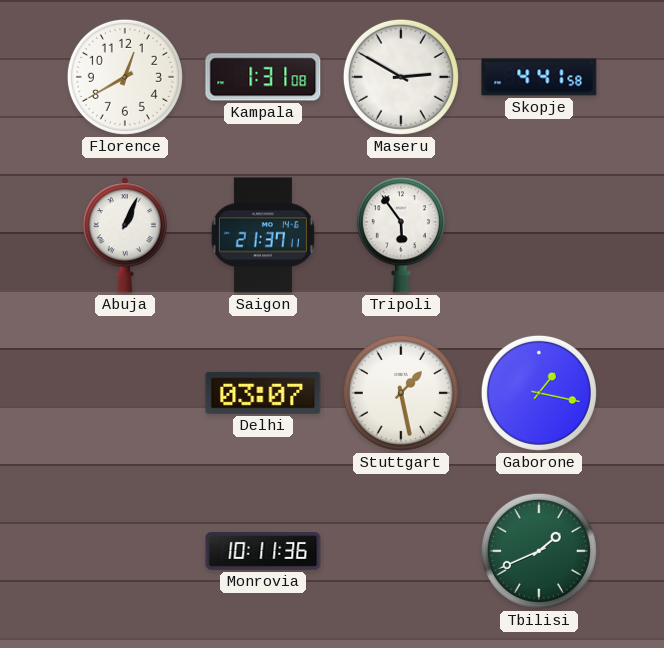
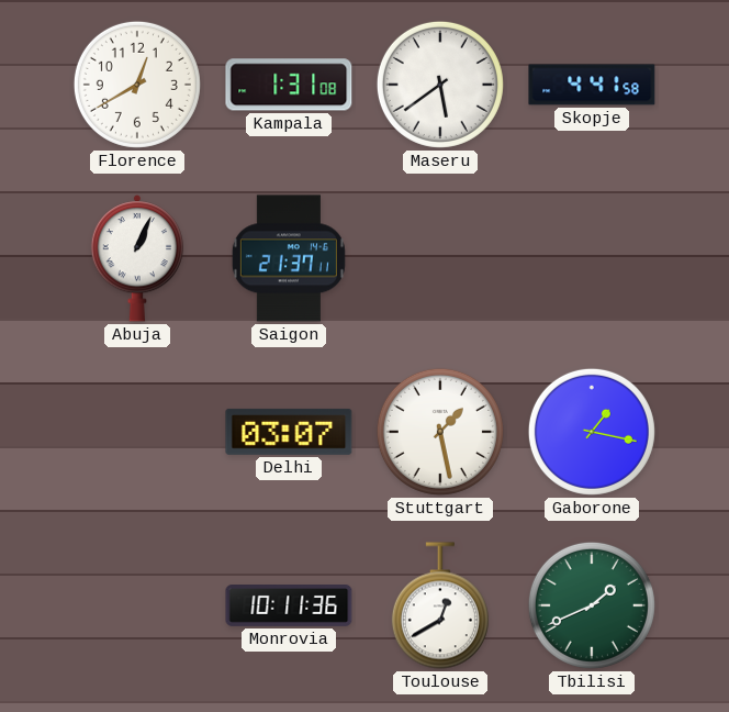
Maseru: 2:50 -> 5:39 (440, 85)
Tripoli: 5:54 -> none (401, 235)
Toulouse: none -> 12:40 (440, 605)
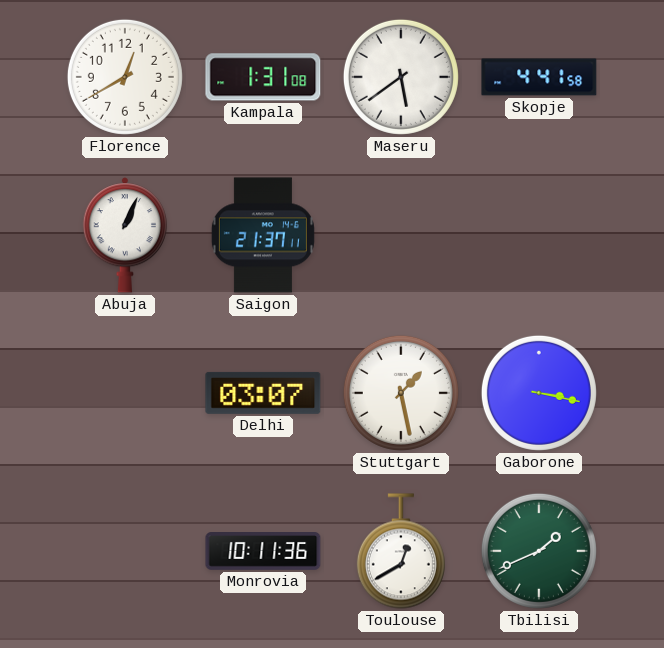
Gaborone: 1:17 -> 3:17 (539, 393)
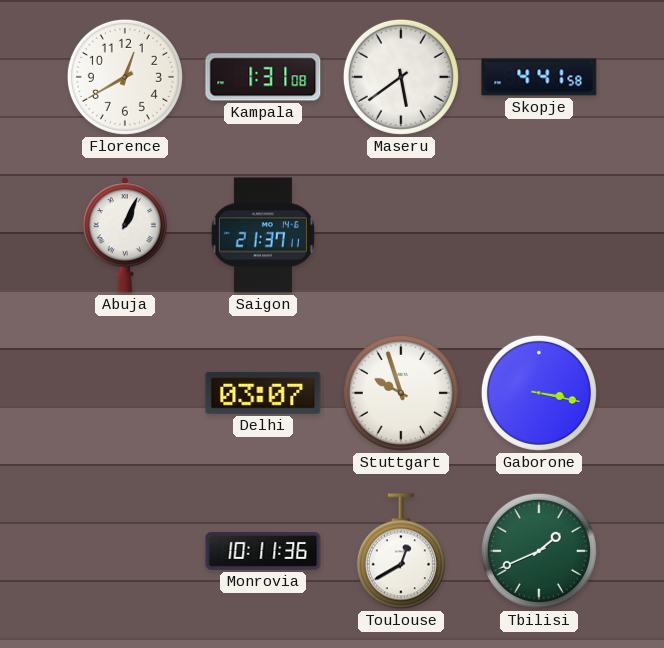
Stuttgart: 1:28 -> 9:57 (401, 393)
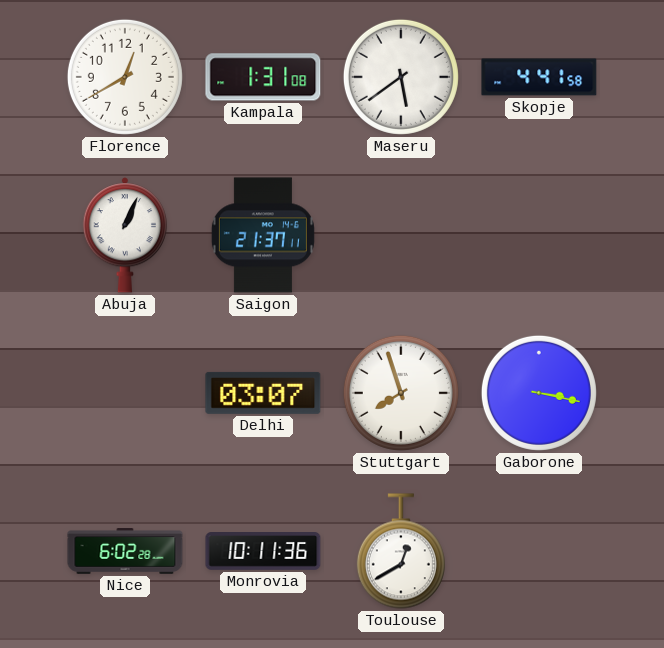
Stuttgart: 9:57 -> 7:57 (401, 393)
Nice: none -> 6:02 (125, 551)
Tbilisi: 1:41 -> none (539, 551)
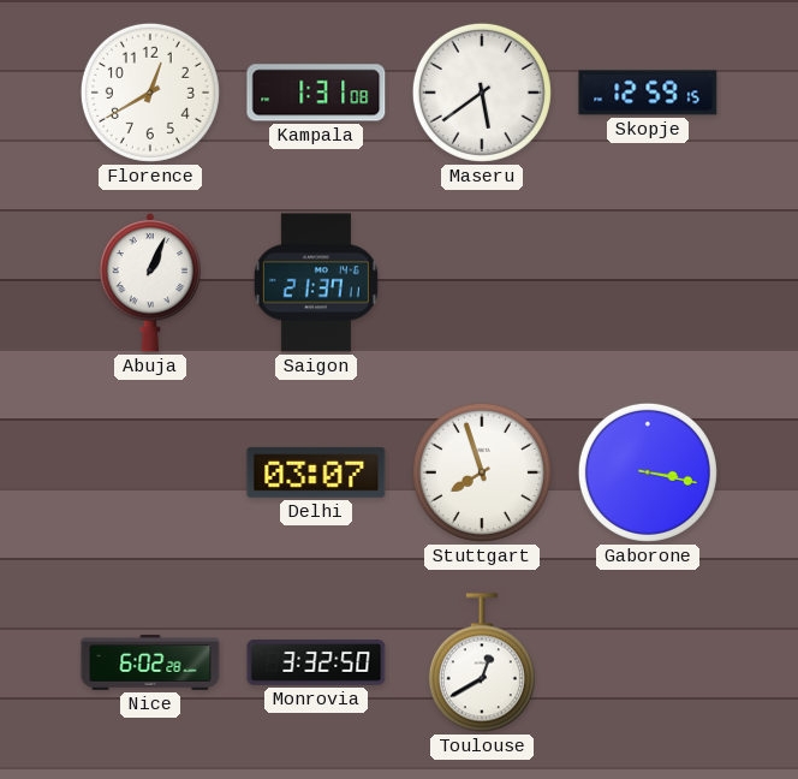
Skopje: 4:41 -> 12:59 (648, 93)
Monrovia: 10:11 -> 3:32 (316, 664)
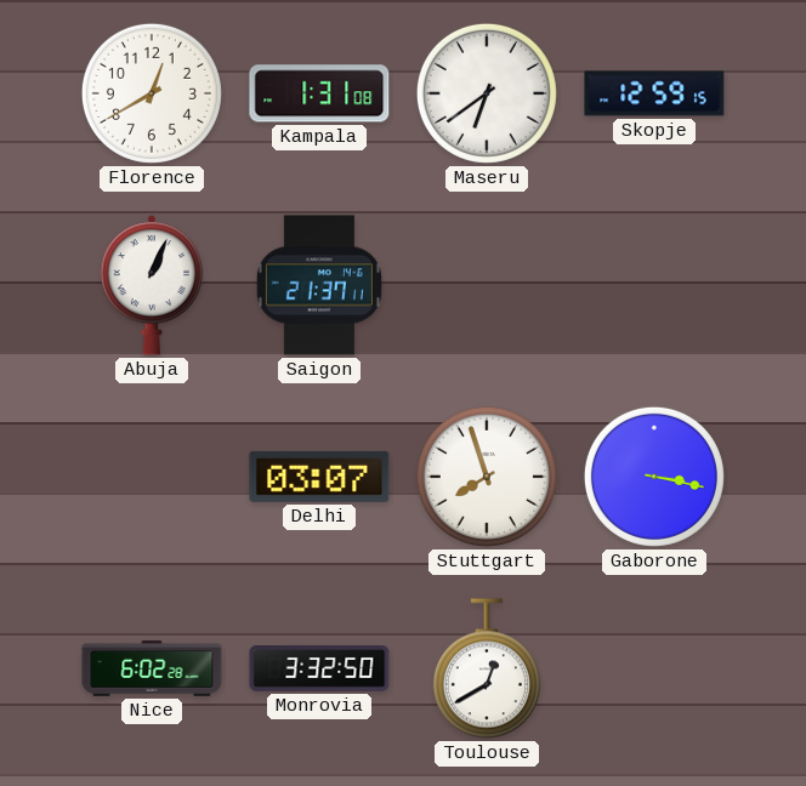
Maseru: 5:39 -> 6:39 (487, 93)
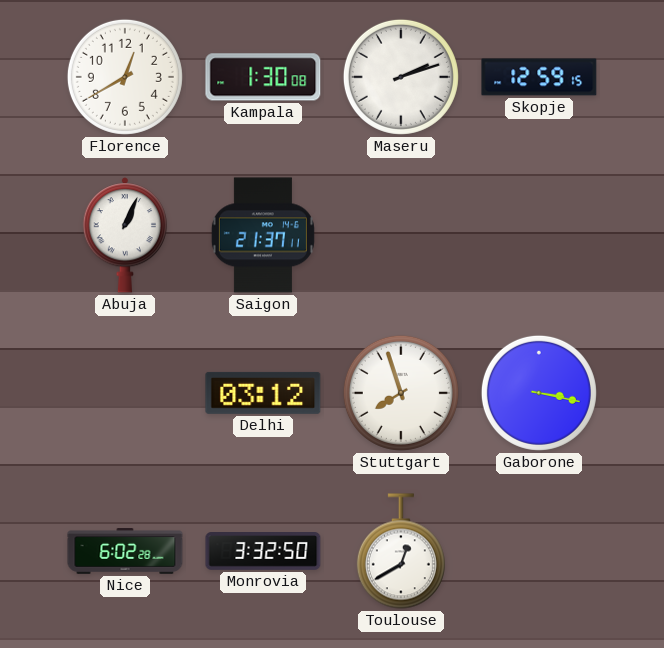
Kampala: 1:31 -> 1:30 (263, 77)
Maseru: 6:39 -> 2:12 (401, 77)
Delhi: 03:07 -> 03:12 (263, 393)
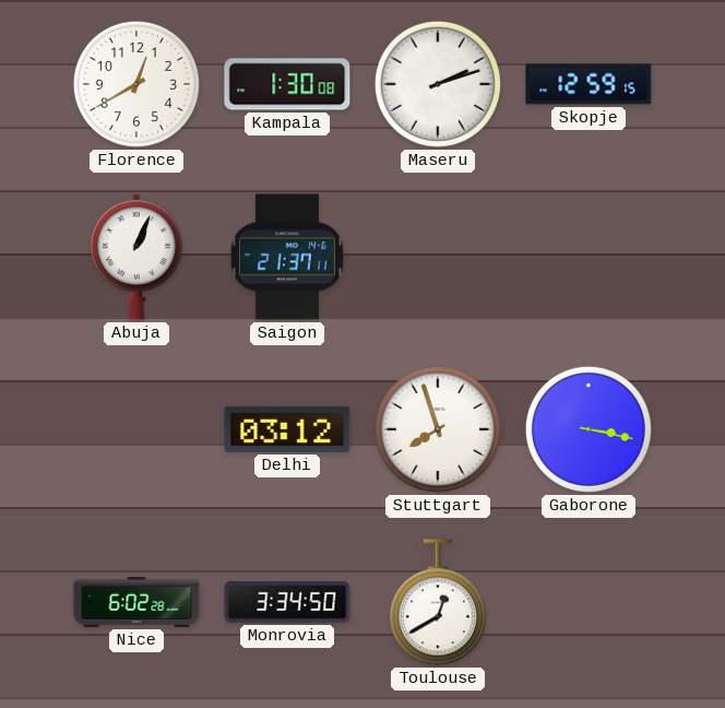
Monrovia: 3:32 -> 3:34 (287, 603)
